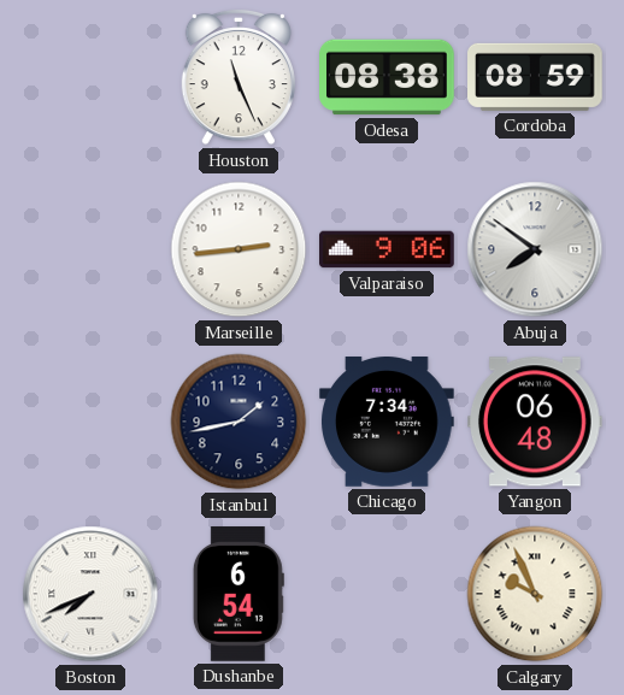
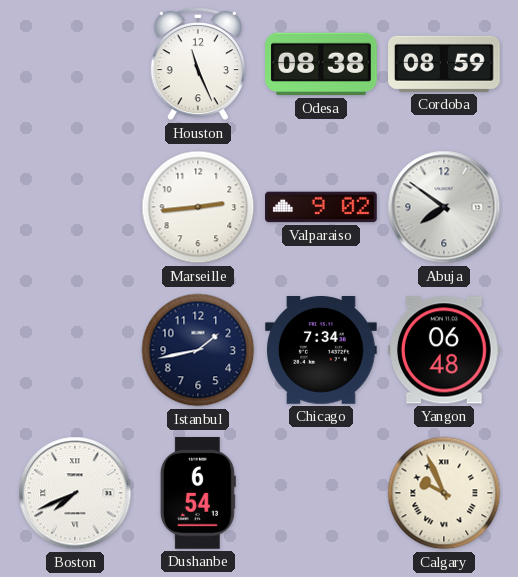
Valparaiso: 9:06 -> 9:02 (321, 207)
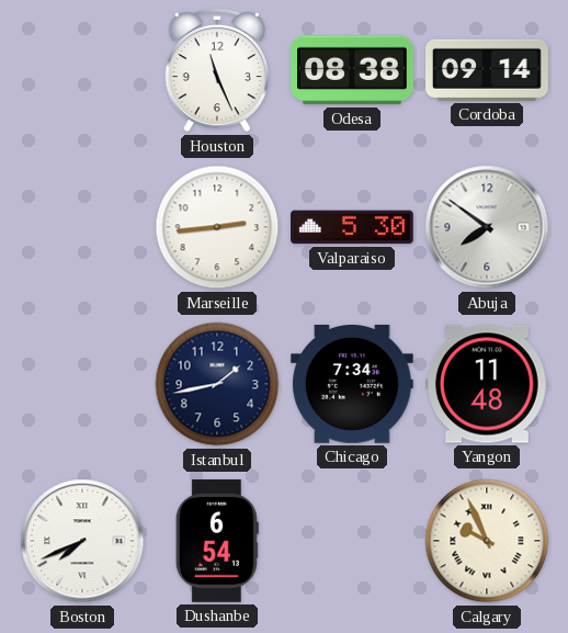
Cordoba: 08:59 -> 09:14 (488, 70)
Valparaiso: 9:02 -> 5:30 (352, 227)
Yangon: 06:48 -> 11:48 (488, 384)
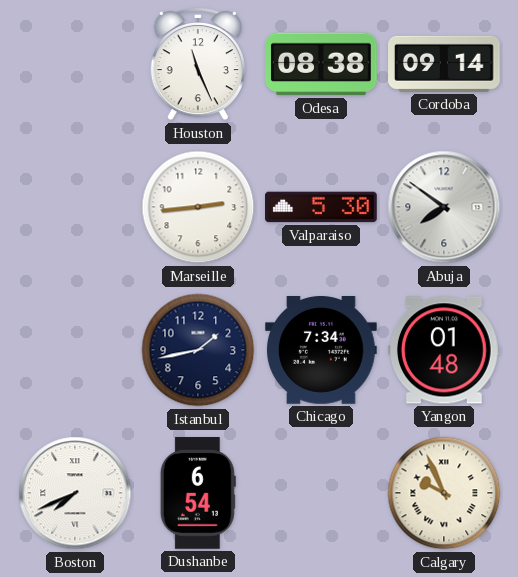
Yangon: 11:48 -> 01:48 (445, 350)
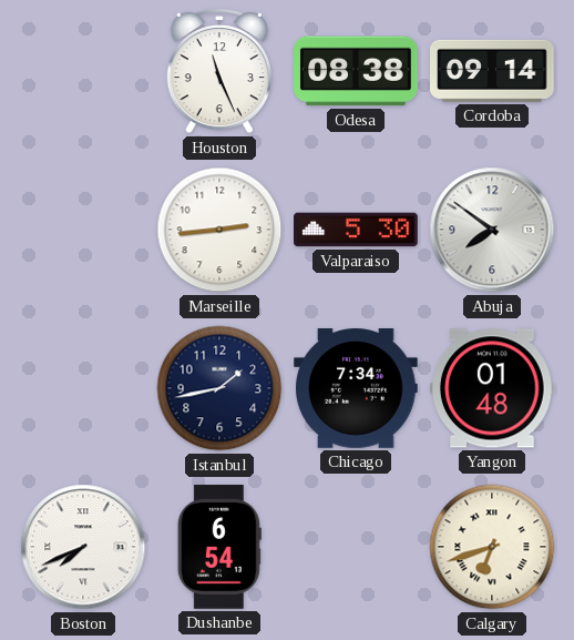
Calgary: 9:56 -> 6:42 (492, 547)
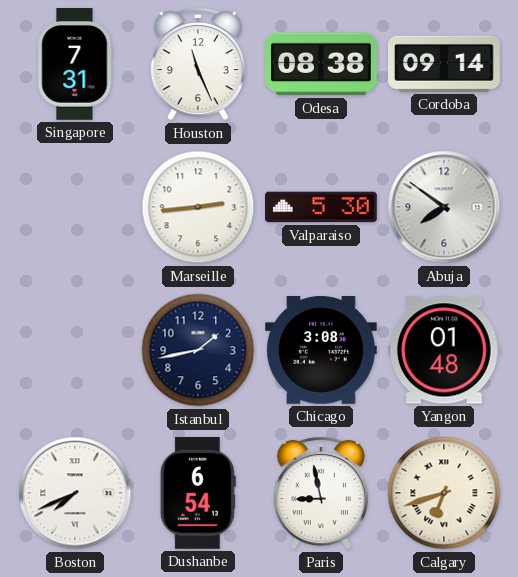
Singapore: none -> 7:31 (75, 64)
Chicago: 7:34 -> 3:08 (322, 351)
Paris: none -> 8:58 (321, 493)
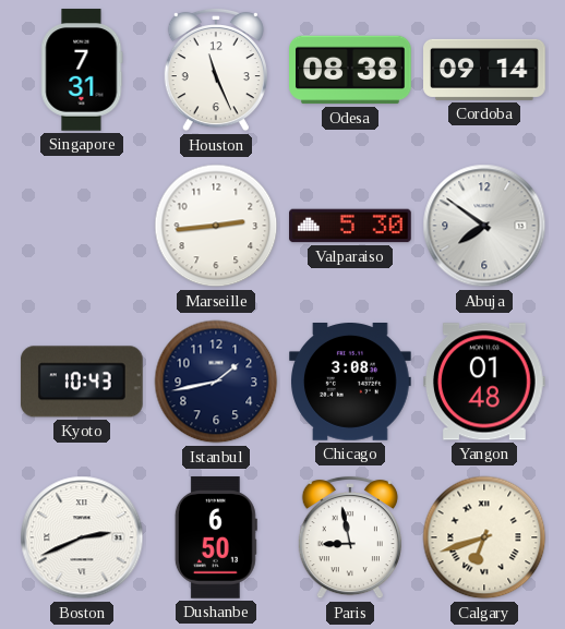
Kyoto: none -> 10:43 (82, 382)
Boston: 7:41 -> 2:41 (82, 537)
Dushanbe: 6:54 -> 6:50 (216, 537)
